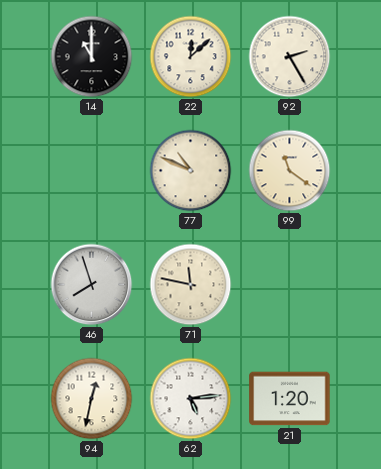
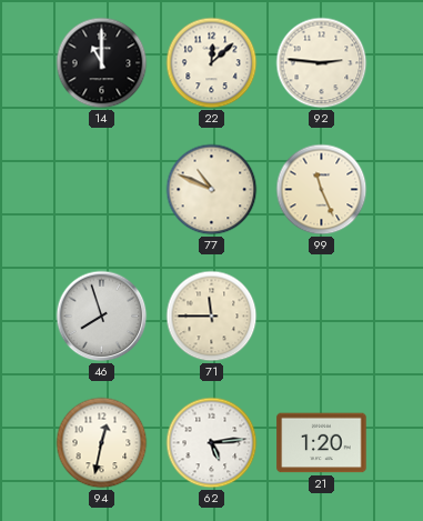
92: 2:25 -> 2:46 (322, 63)
99: 11:21 -> 11:26 (322, 190)
71: 11:47 -> 11:45 (212, 317)
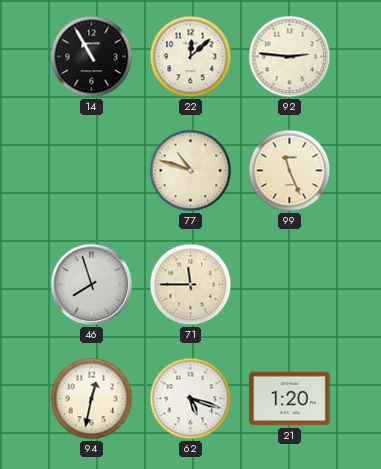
14: 11:00 -> 10:55 (92, 57)
77: 10:49 -> 10:48 (191, 171)
62: 5:14 -> 5:18 (191, 399)
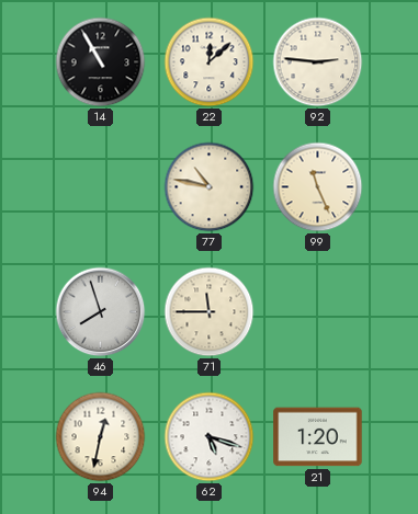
77: 10:48 -> 10:47 (210, 187)
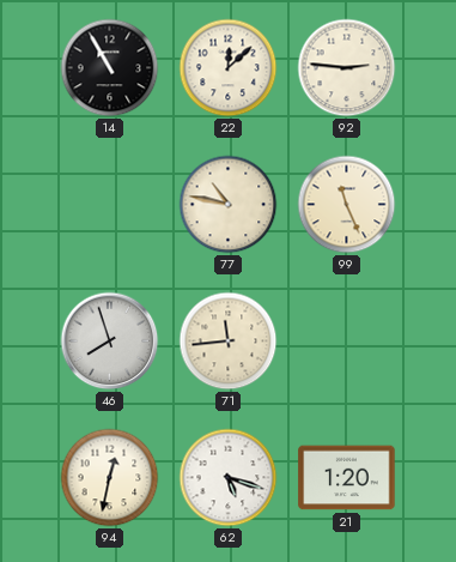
71: 11:45 -> 11:44 (229, 342)
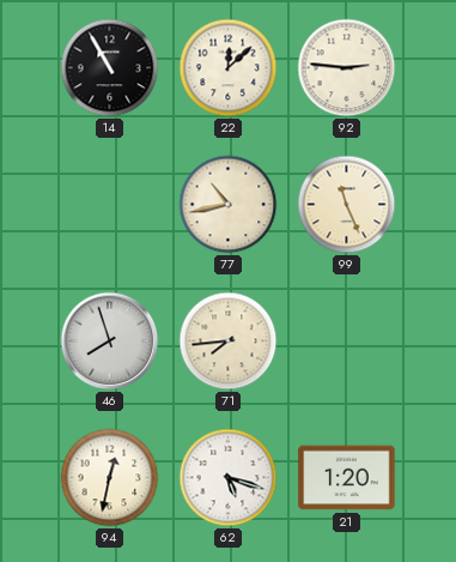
77: 10:47 -> 10:43 (229, 205)
71: 11:44 -> 7:44 (229, 342)
